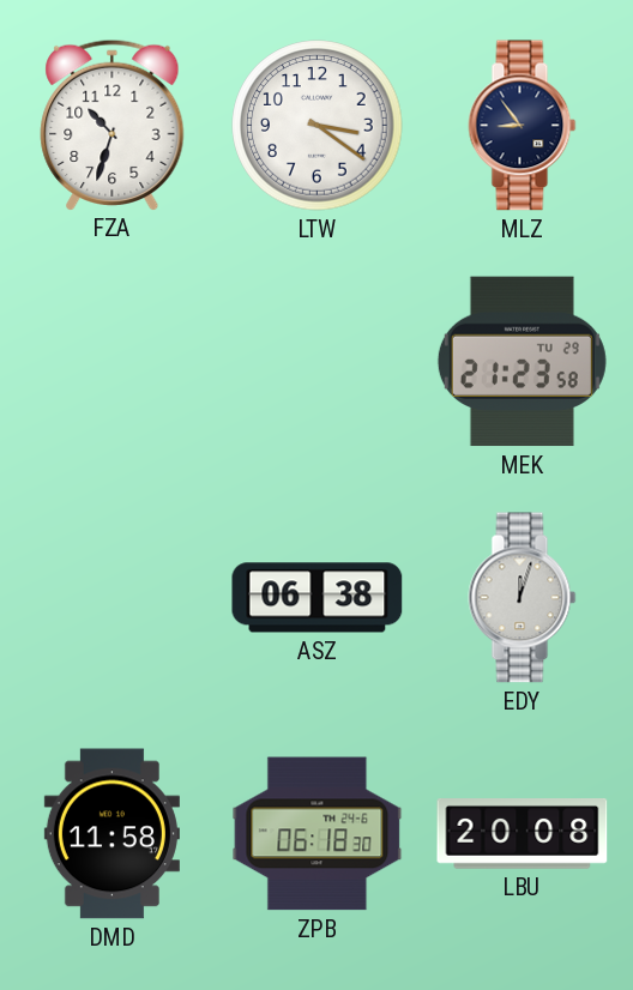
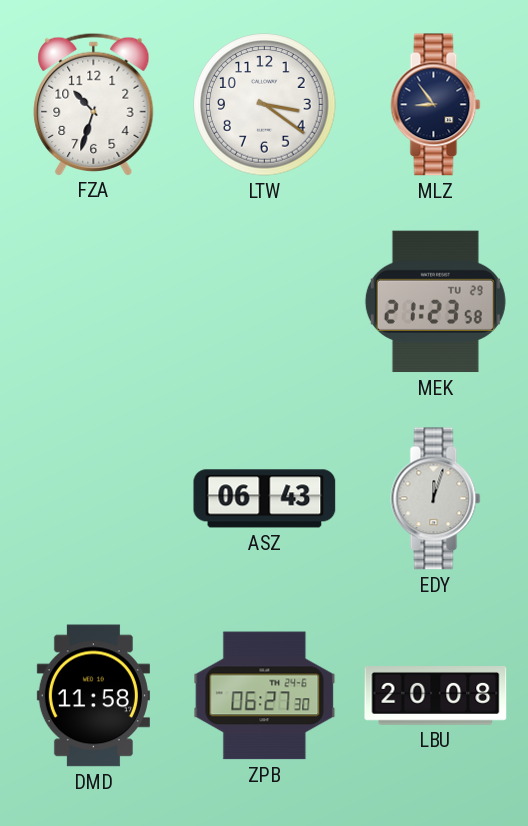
ASZ: 06:38 -> 06:43 (265, 499)
ZPB: 06:18 -> 06:27 (265, 696)
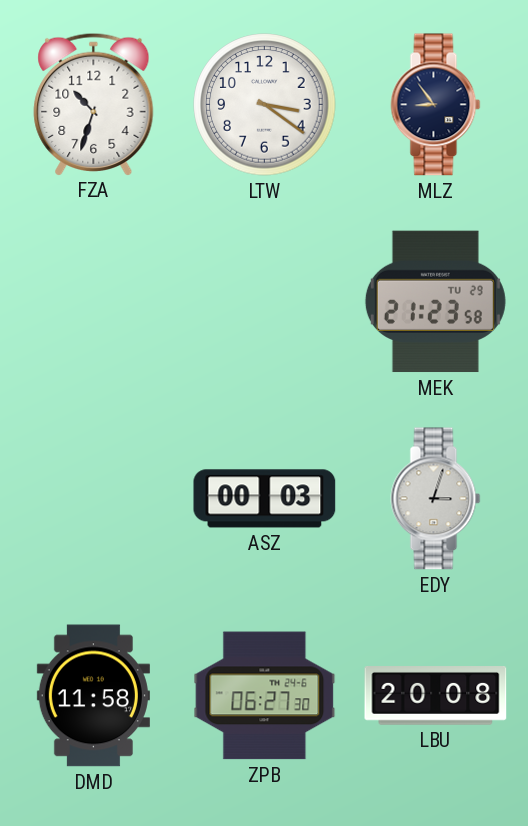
ASZ: 06:43 -> 00:03 (265, 499)
EDY: 12:03 -> 3:03 (436, 499)
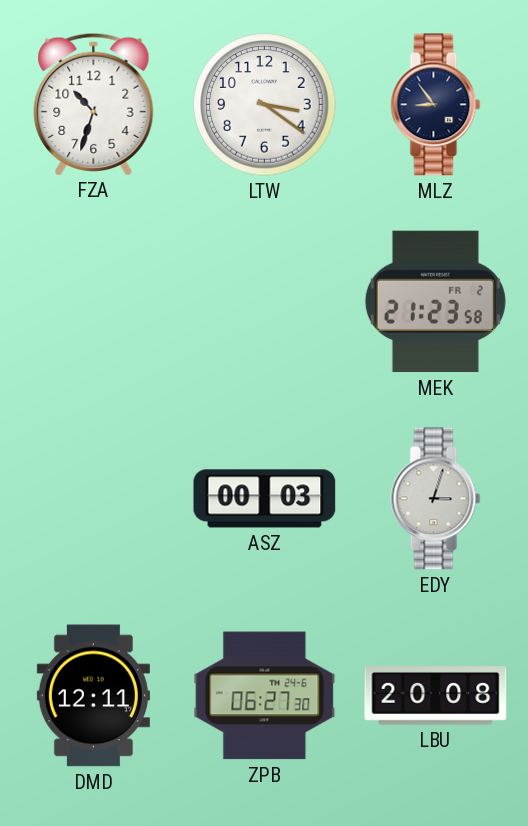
MEK date: TU 29 -> FR 2 (435, 302)
DMD: 11:58 -> 12:11 (93, 696)
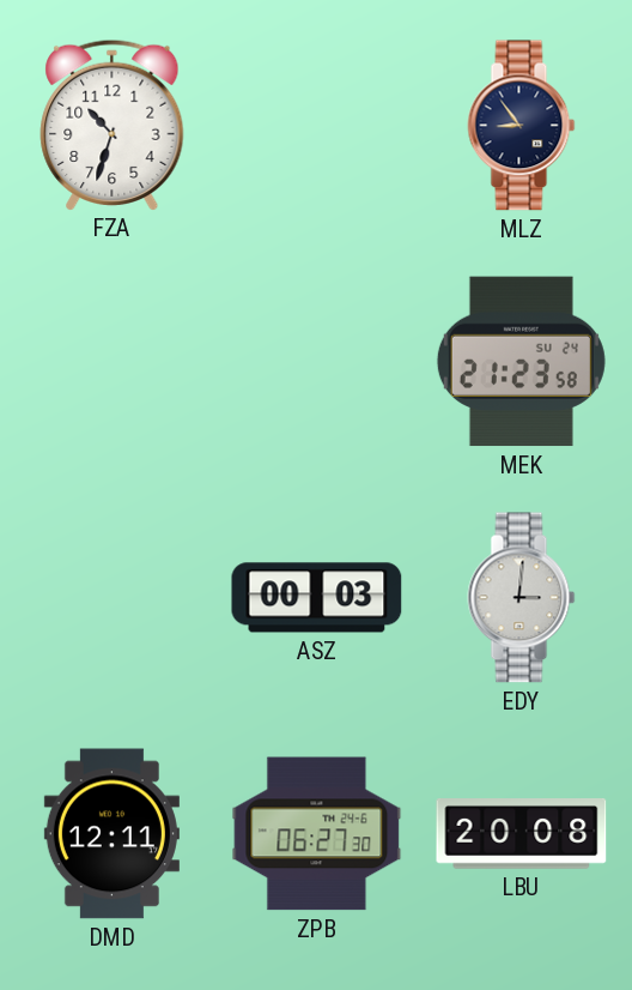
LTW: 3:21 -> none (265, 105)
MEK date: FR 2 -> SU 24 (521, 362)
EDY: 3:03 -> 3:01 (522, 598)
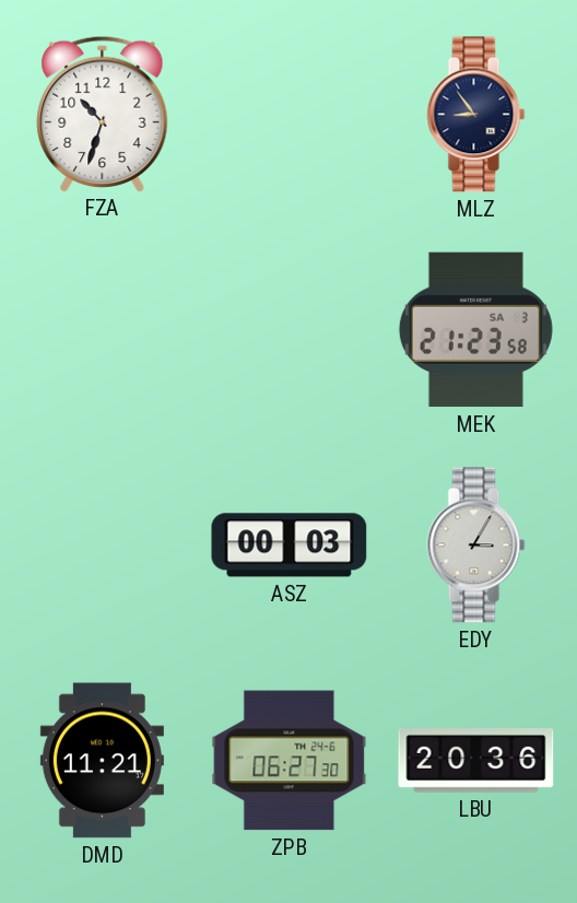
MEK date: SU 24 -> SA 3 (475, 330)
EDY: 3:01 -> 3:05 (476, 546)
DMD: 12:11 -> 11:21 (102, 761)
LBU: 20:08 -> 20:36 (476, 761)
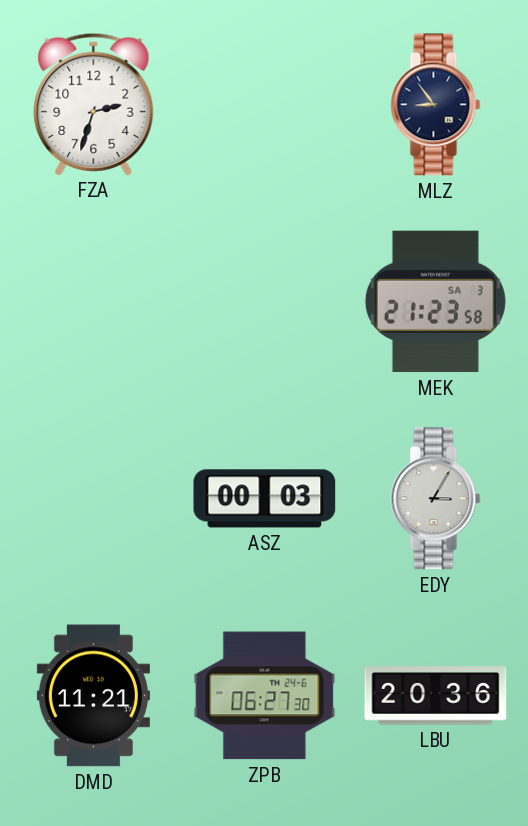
FZA: 10:33 -> 2:33 (94, 104)
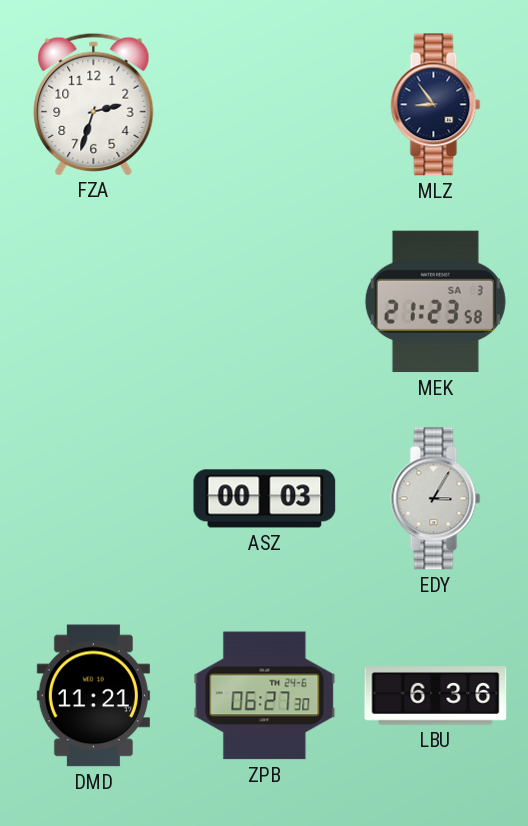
LBU: 20:36 -> 6:36 (436, 696)
